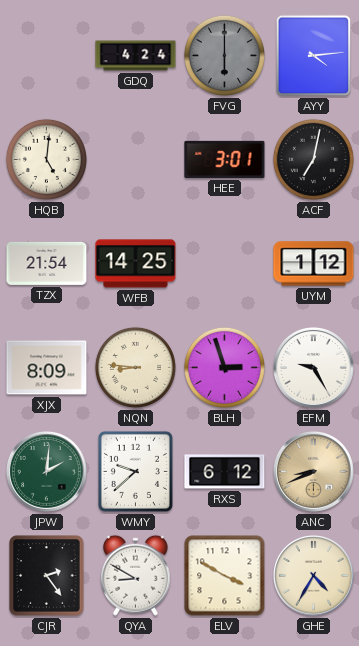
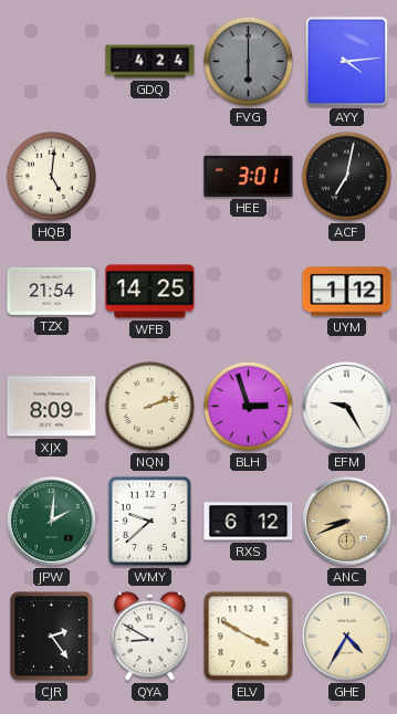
NQN: 8:46 -> 2:12 (149, 406)
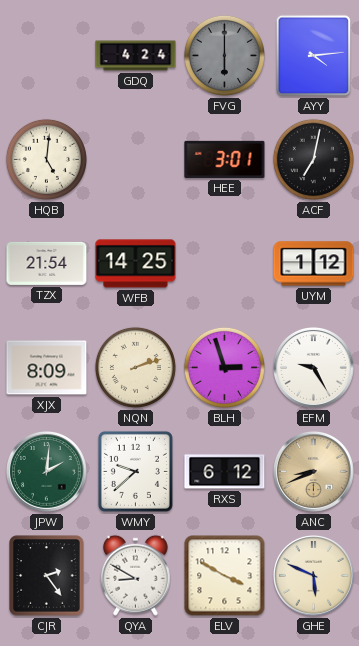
GHE: 4:35 -> 5:49 (314, 576)
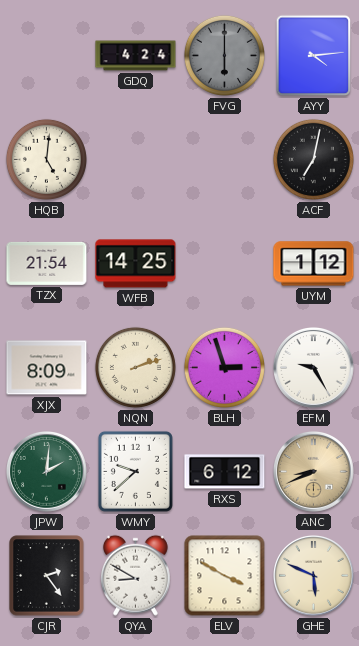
HEE: 3:01 -> none (225, 159)
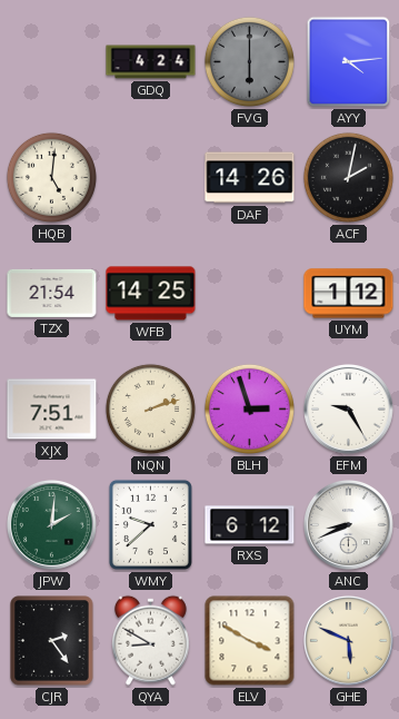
DAF: none -> 14:26 (250, 178)
ACF: 7:02 -> 2:02 (348, 177)
XJX: 8:09 -> 7:51 (52, 410)
ANC dial: champagne -> white (349, 525)
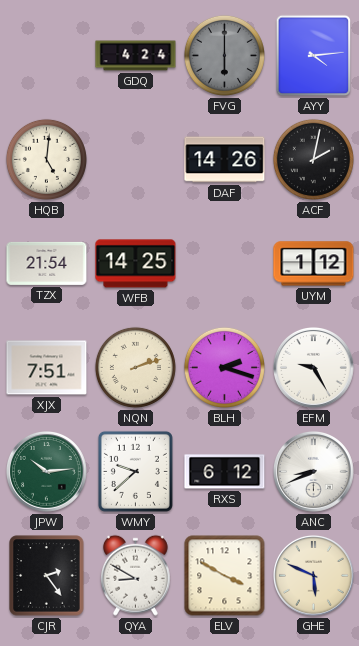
BLH: 2:57 -> 2:18 (224, 367)
JPW: 2:01 -> 10:14 (47, 472)
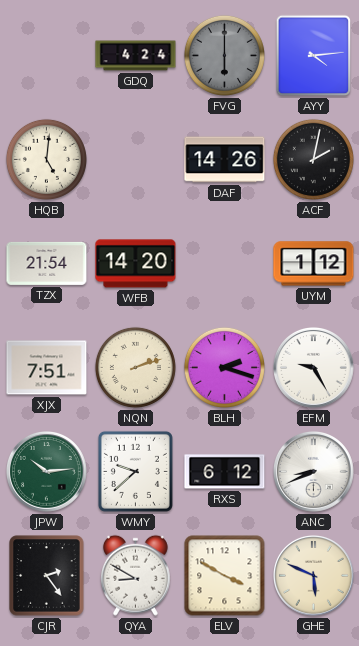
WFB: 14:25 -> 14:20 (136, 264)
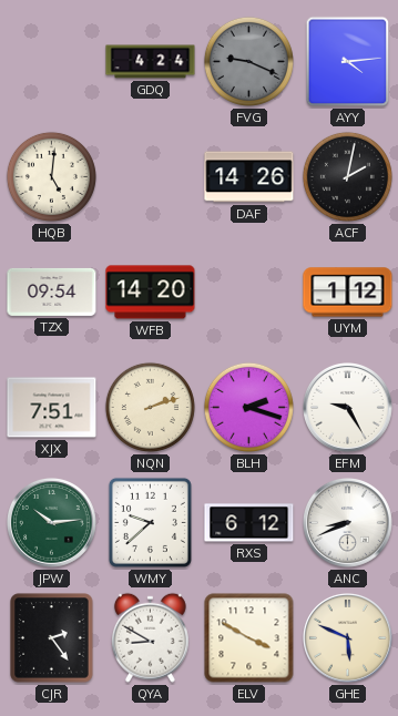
FVG: 6:00 -> 9:19 (248, 61)
TZX: 21:54 -> 09:54 (52, 291)
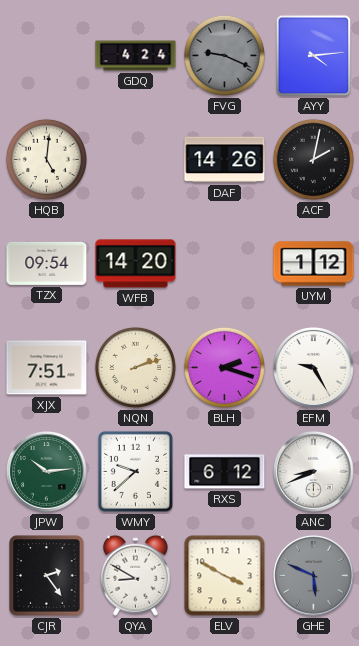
GHE dial: cream -> grey (314, 576)
